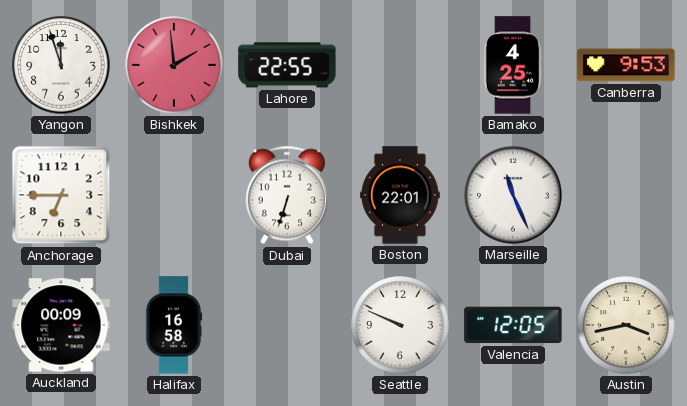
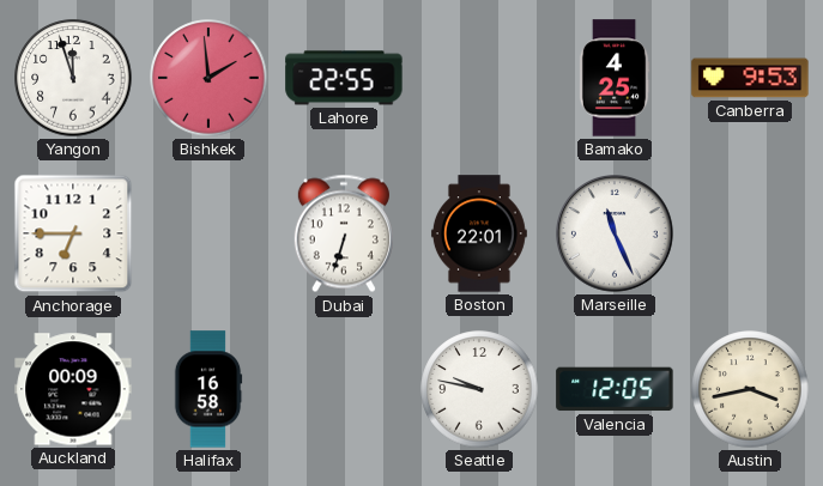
Seattle: 9:49 -> 9:47 (479, 389)
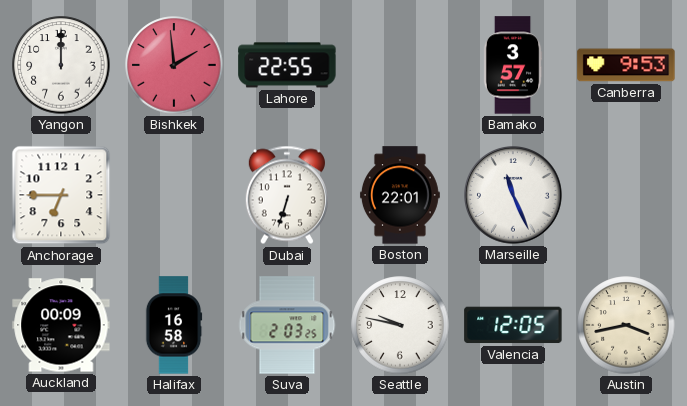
Yangon: 11:57 -> 12:00 (61, 65)
Bamako: 4:25 -> 3:57 (513, 65)
Suva: none -> 2:03 (287, 325)
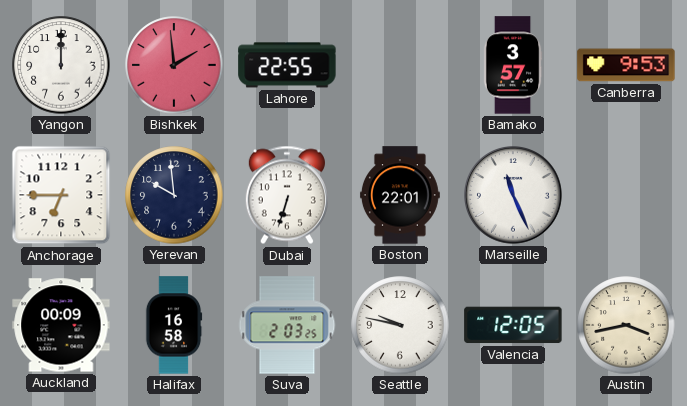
Yerevan: none -> 9:59 (174, 195)
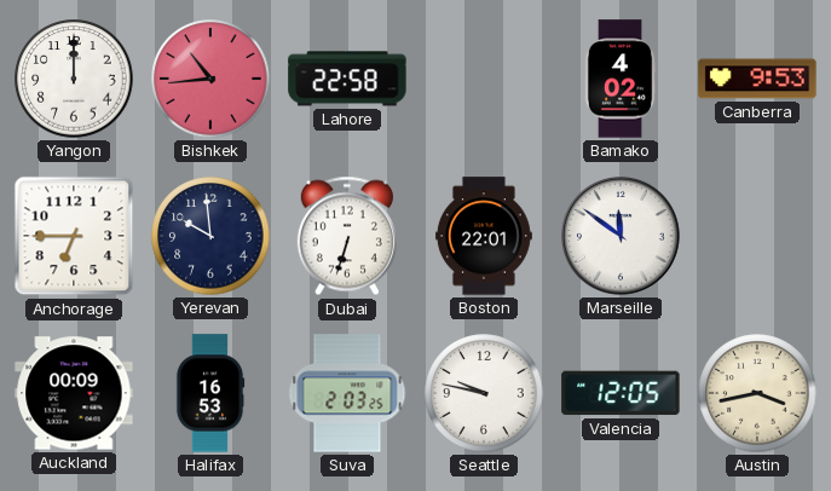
Bishkek: 1:59 -> 10:44 (210, 79)
Lahore: 22:55 -> 22:58 (347, 79)
Bamako: 3:57 -> 4:02 (621, 79)
Marseille: 11:26 -> 11:51 (622, 237)
Halifax: 16:58 -> 16:53 (210, 393)
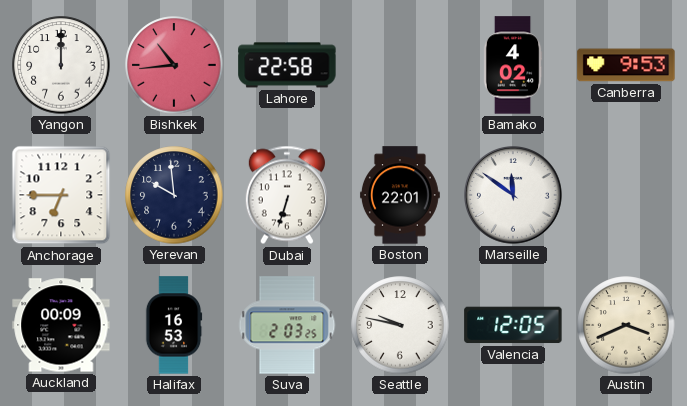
Austin: 3:43 -> 3:41 (626, 325)
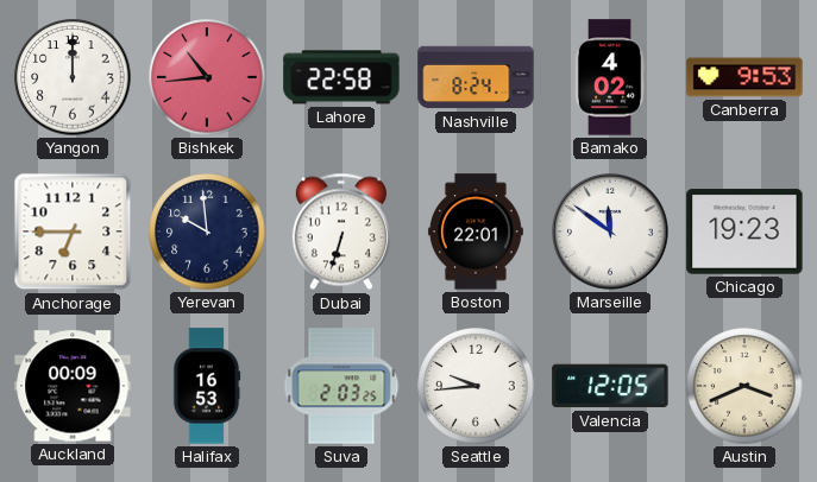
Nashville: none -> 8:24 (476, 77)
Chicago: none -> 19:23 (744, 232)
Seattle: 9:47 -> 9:44 (476, 386)
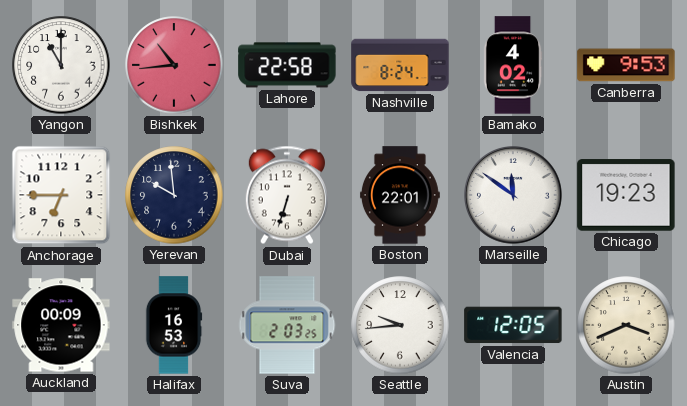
Yangon: 12:00 -> 11:00 (61, 65)
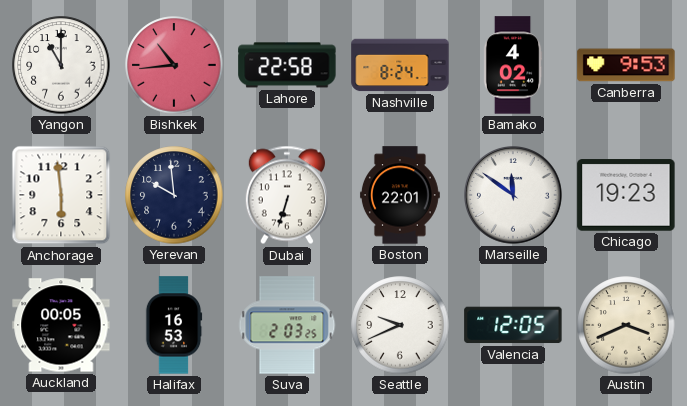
Anchorage: 6:45 -> 5:59 (61, 195)
Auckland: 00:09 -> 00:05 (61, 325)
Seattle: 9:44 -> 9:41 (400, 325)
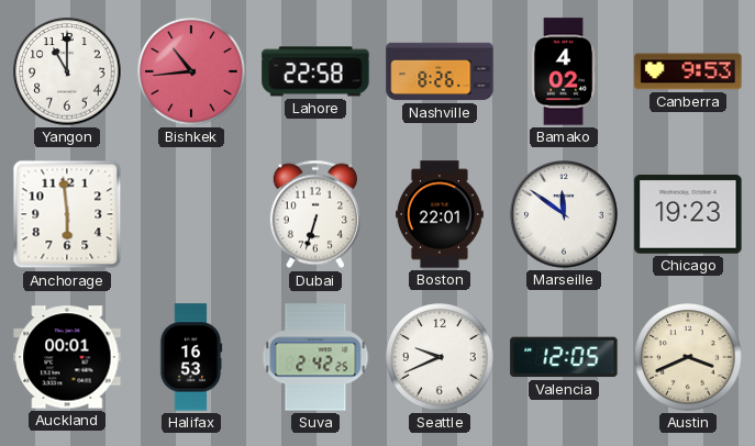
Nashville: 8:24 -> 8:26 (440, 71)
Yerevan: 9:59 -> none (174, 195)
Auckland: 00:05 -> 00:01 (67, 357)
Suva: 2:03 -> 2:42 (315, 357)
